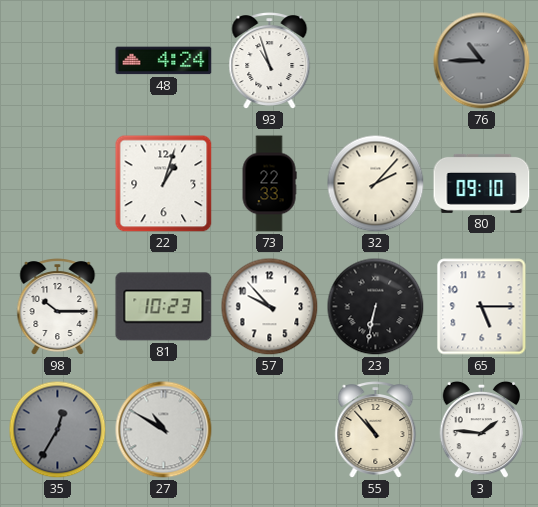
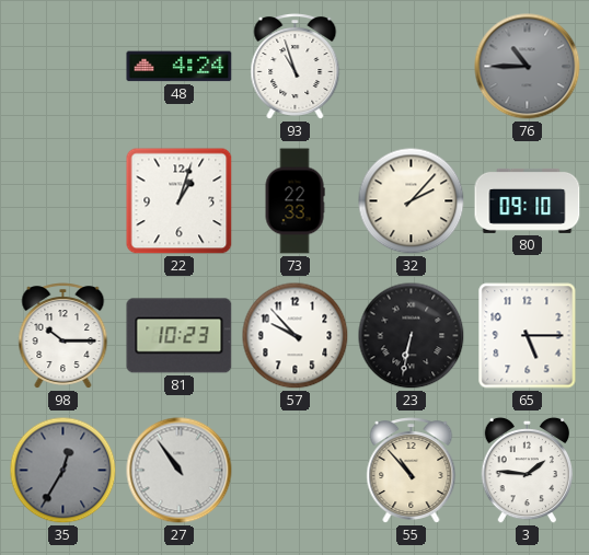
27: 10:50 -> 10:54 (180, 471)
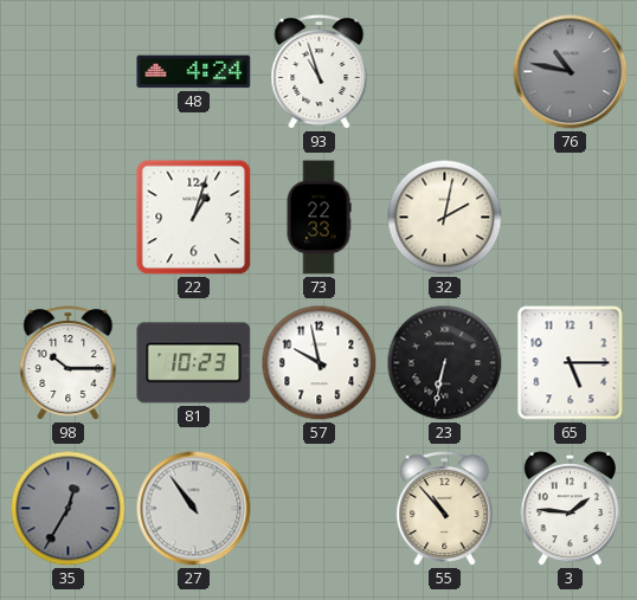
76: 10:45 -> 10:47 (571, 72)
32: 2:07 -> 2:02 (445, 218)
80: 09:10 -> none (528, 200)
57: 9:53 -> 9:58 (320, 363)
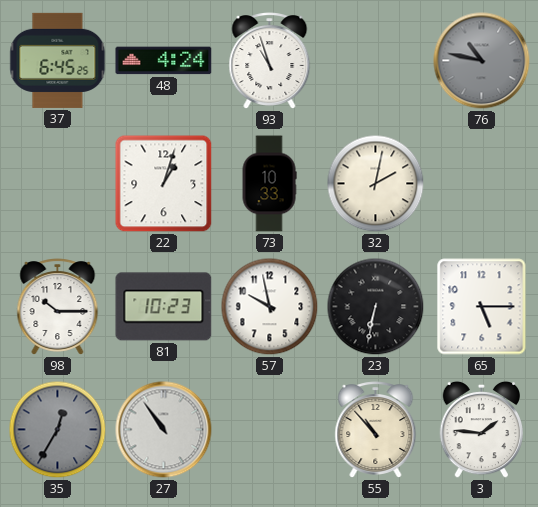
37: none -> 6:45 (58, 60)
73: 22:33 -> 10:33 (269, 184)
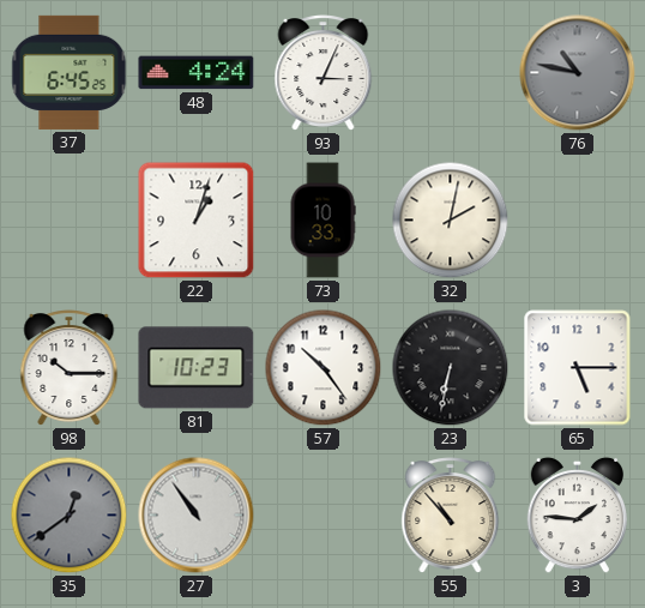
93: 10:57 -> 3:04 (324, 73)
57: 9:58 -> 10:24 (324, 368)
35: 12:35 -> 12:39 (70, 516)
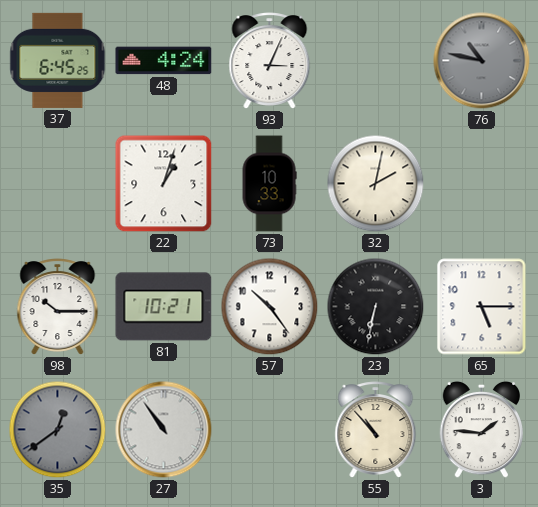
81: 10:23 -> 10:21 (164, 307)
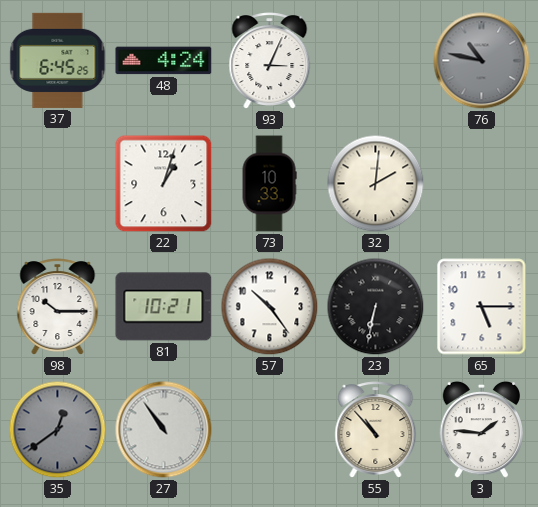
32: 2:02 -> 2:01 (376, 184)
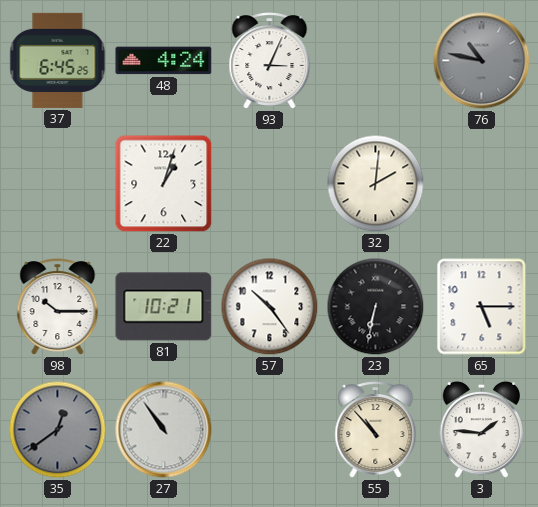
73: 10:33 -> none (269, 184)
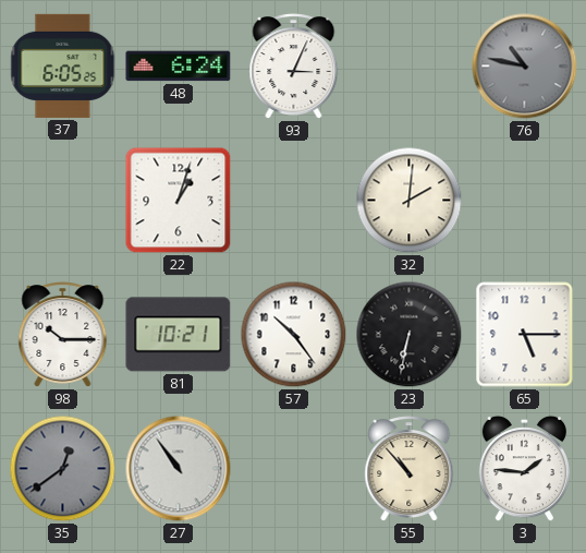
37: 6:45 -> 6:05 (63, 65)
48: 4:24 -> 6:24 (179, 67)
